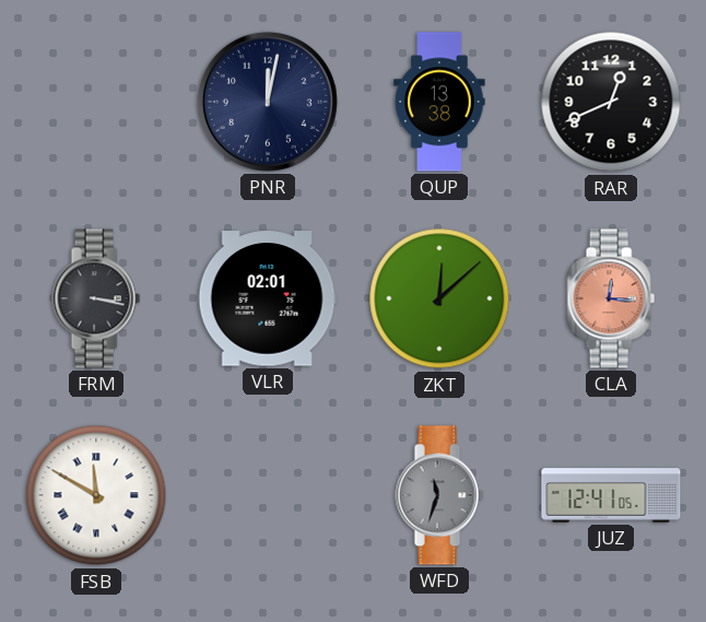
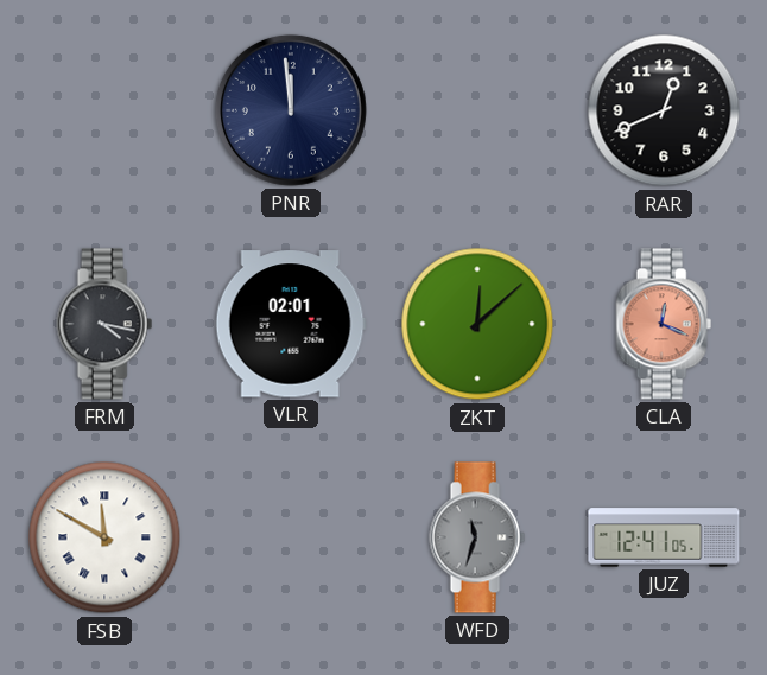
PNR: 12:02 -> 11:59 (291, 110)
QUP: 13:38 -> none (439, 102)
FRM: 3:17 -> 4:17 (104, 324)
CLA: 12:16 -> 12:19 (664, 324)
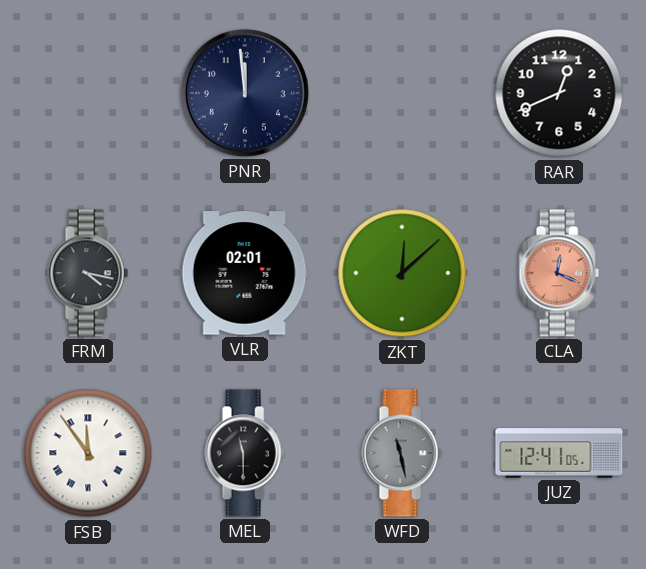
FSB: 11:50 -> 11:54 (88, 453)
MEL: none -> 11:30 (245, 453)
WFD: 11:33 -> 11:28 (402, 453)
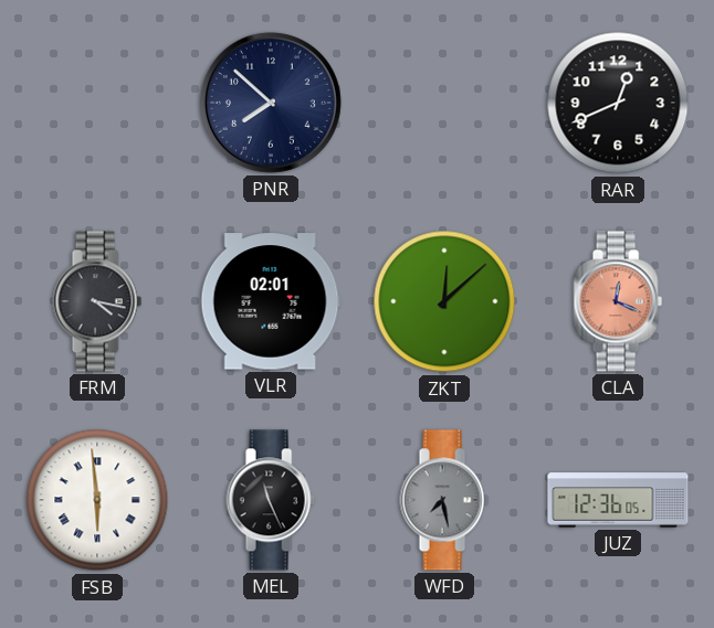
PNR: 11:59 -> 7:52 (271, 103)
FSB: 11:54 -> 5:59 (97, 500)
MEL: 11:30 -> 11:26 (271, 500)
WFD: 11:28 -> 7:28 (444, 500)
JUZ: 12:41 -> 12:36 (618, 500)
